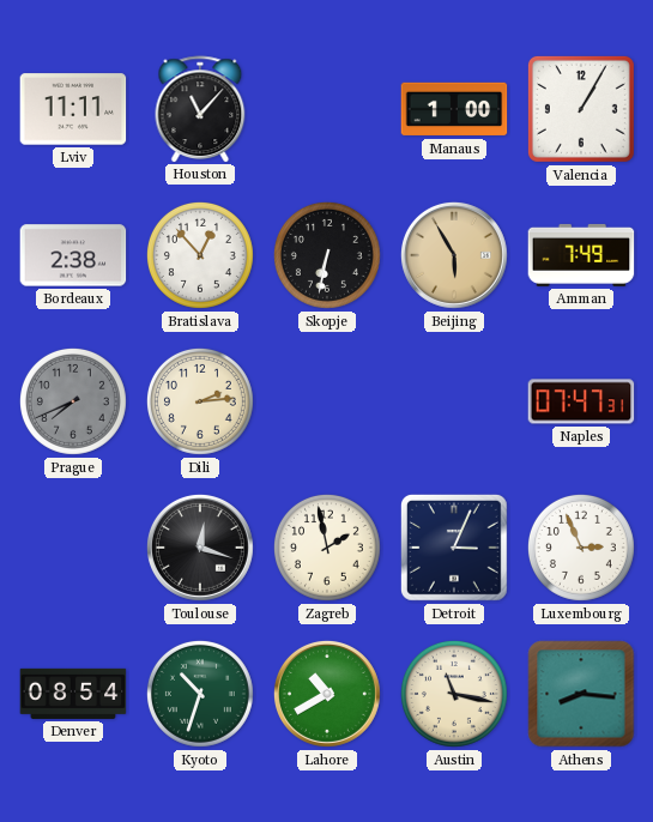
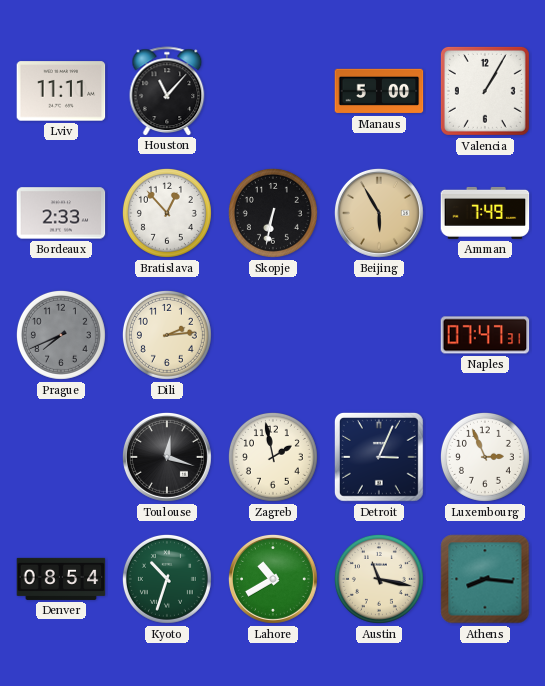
Manaus: 1:00 -> 5:00 (379, 91)
Bordeaux: 2:38 -> 2:33 (61, 213)
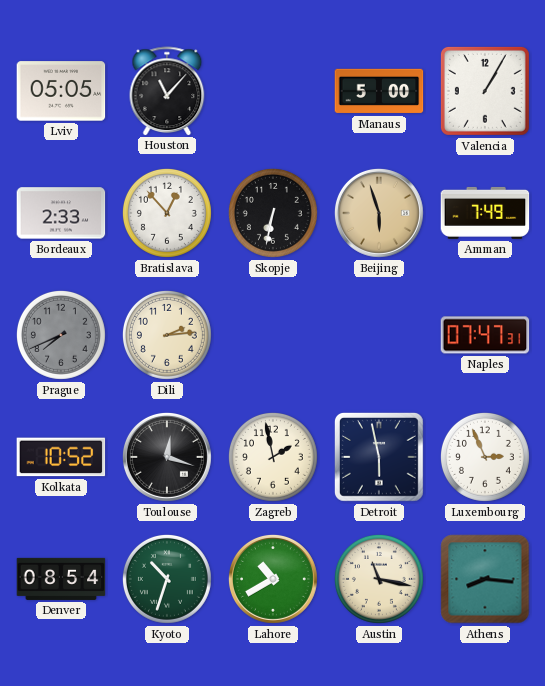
Lviv: 11:11 -> 05:05 (61, 91)
Beijing: 5:55 -> 5:57 (379, 213)
Kolkata: none -> 10:52 (61, 457)
Detroit: 3:04 -> 5:58 (379, 457)
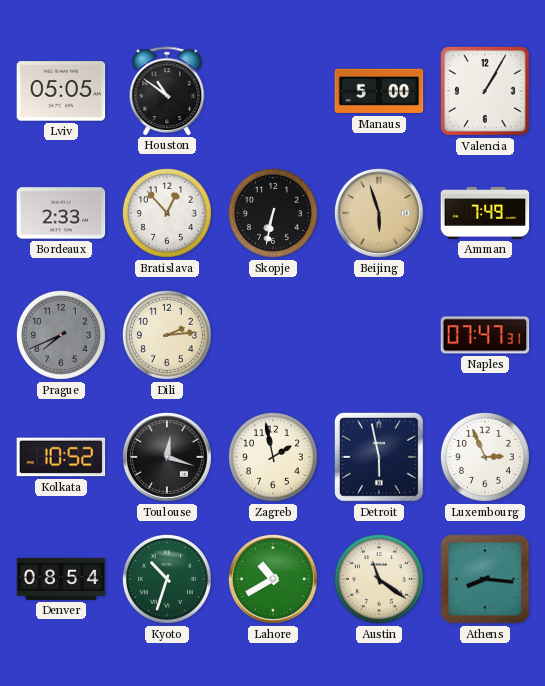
Houston: 11:07 -> 10:51 (167, 91)
Austin: 11:17 -> 11:21 (379, 579)
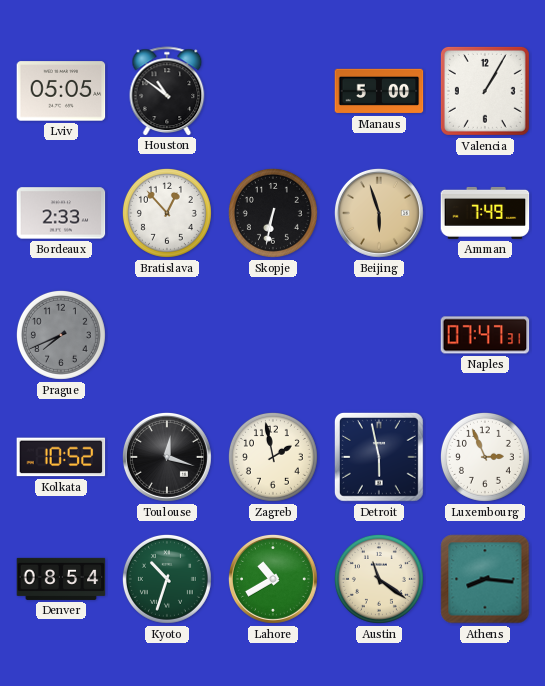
Dili: 2:14 -> none (167, 335)
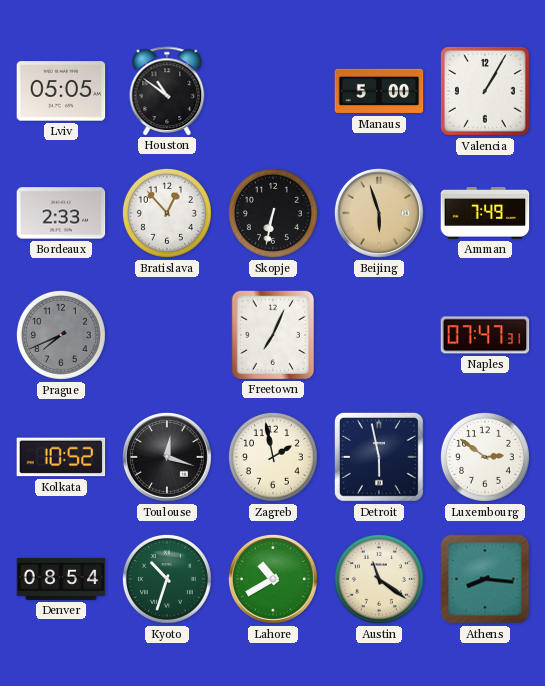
Freetown: none -> 7:04 (272, 334)
Luxembourg: 2:56 -> 2:51 (485, 457)
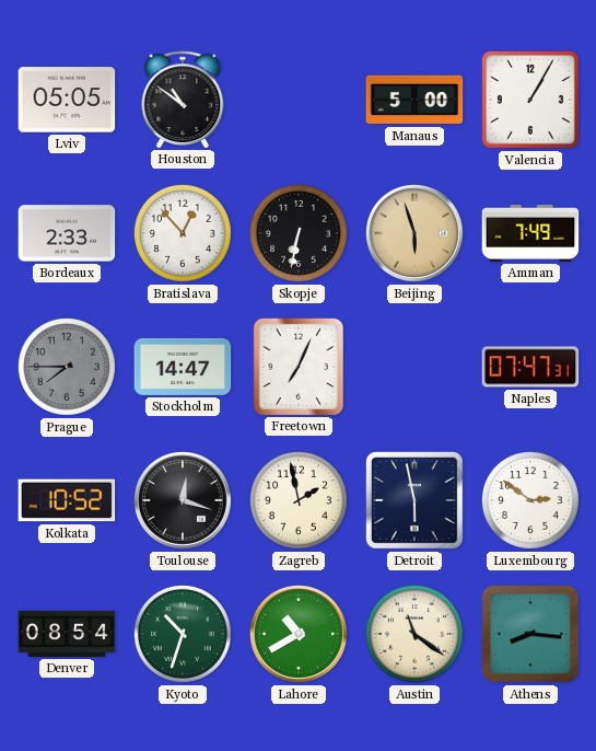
Prague: 7:41 -> 7:45 (67, 367)
Stockholm: none -> 14:47 (183, 367)
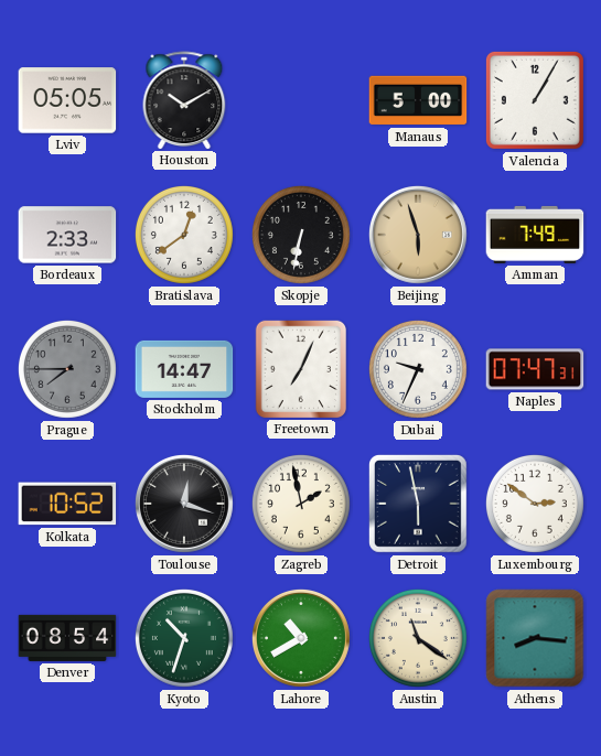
Houston: 10:51 -> 10:10 (184, 100)
Bratislava: 12:53 -> 12:39 (184, 235)
Dubai: none -> 9:34 (418, 369)
